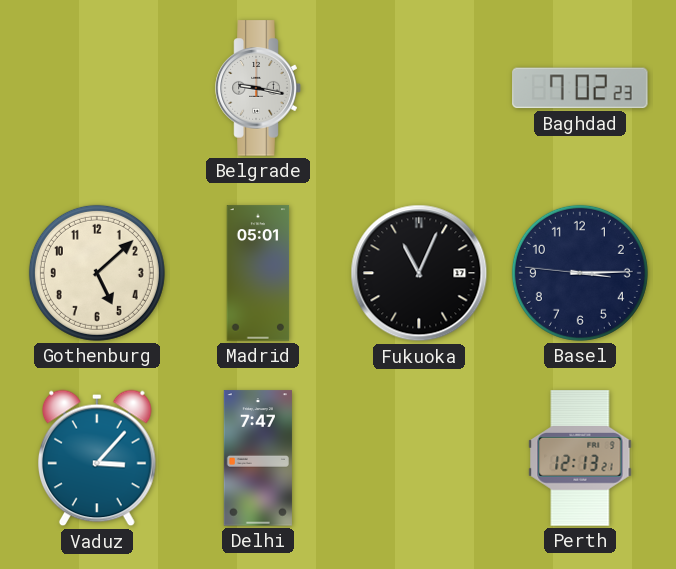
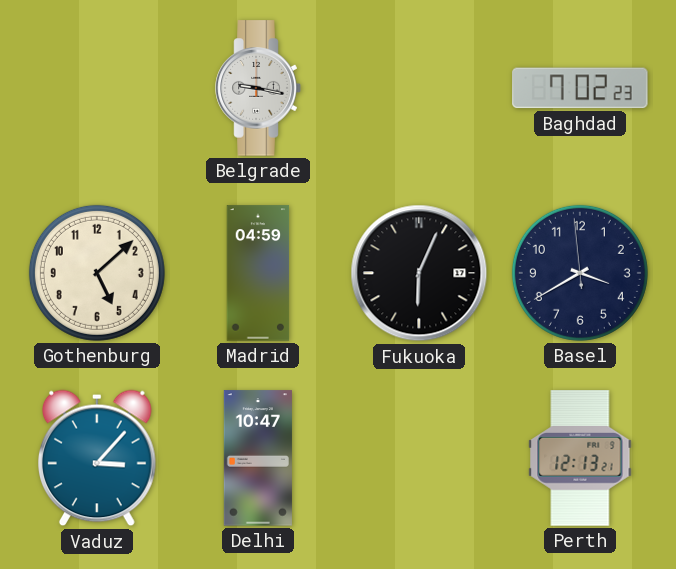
Madrid: 05:01 -> 04:59 (258, 273)
Fukuoka: 11:04 -> 6:04 (419, 273)
Basel: 3:14 -> 3:39 (580, 273)
Delhi: 7:47 -> 10:47 (258, 458)
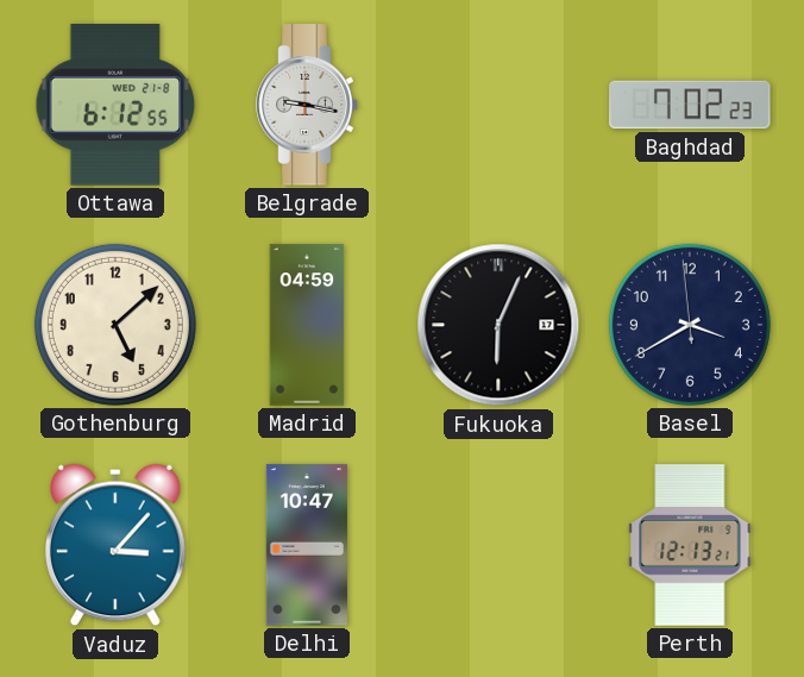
Ottawa: none -> 6:12 (115, 105)
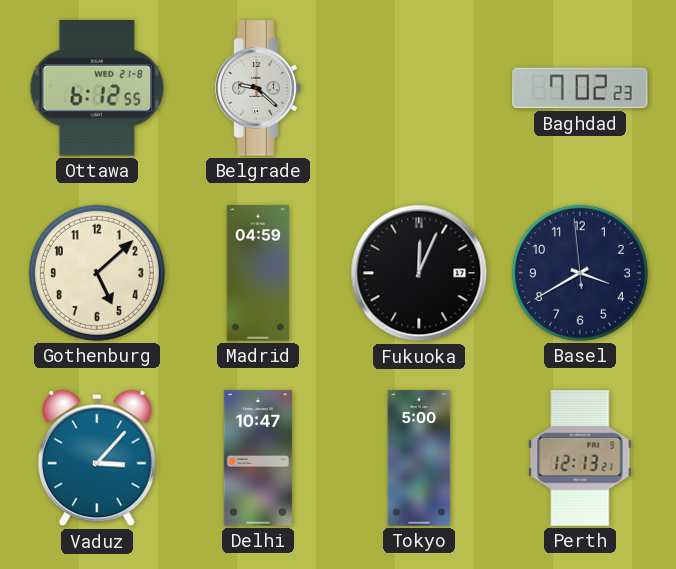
Belgrade: 9:17 -> 9:22 (258, 88)
Fukuoka: 6:04 -> 12:04 (419, 273)
Tokyo: none -> 5:00 (419, 458)
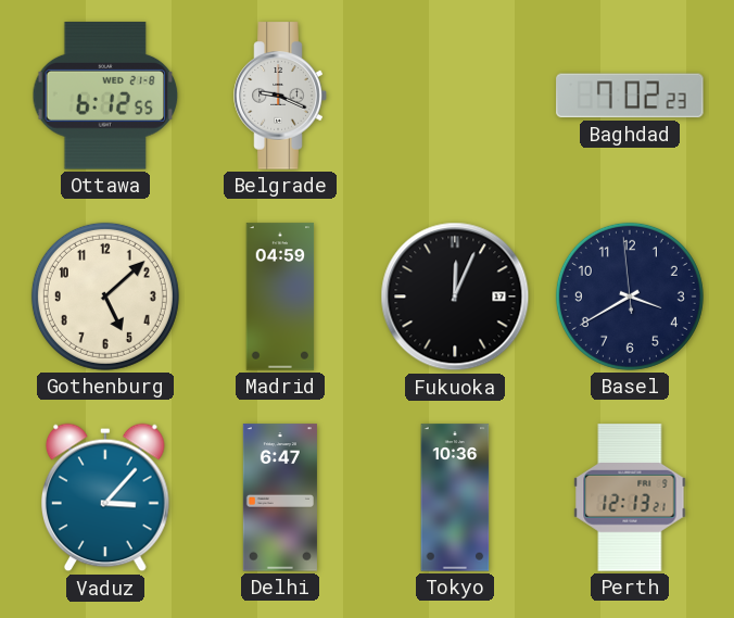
Belgrade: 9:22 -> 9:19 (280, 96)
Delhi: 10:47 -> 6:47 (280, 497)
Tokyo: 5:00 -> 10:36 (455, 497)
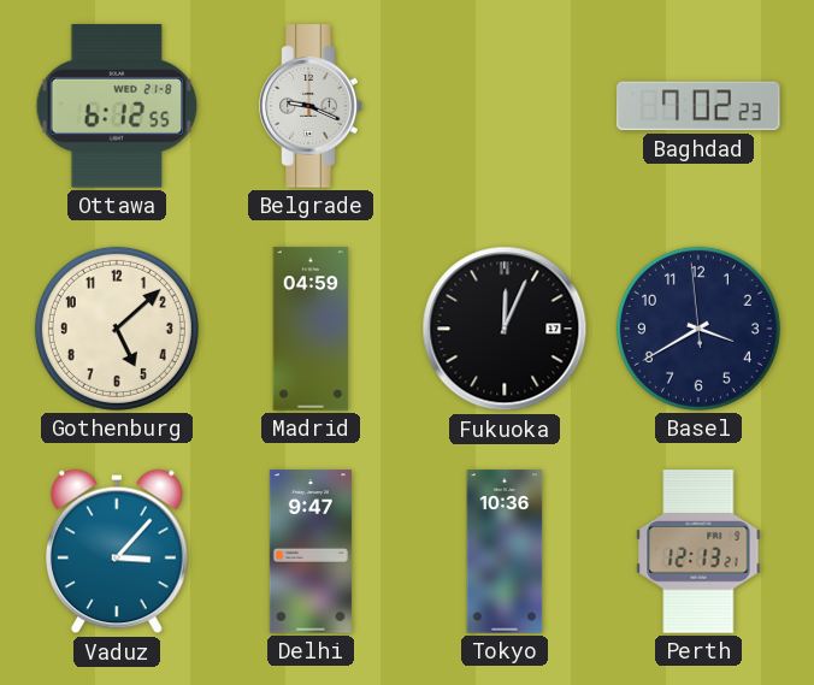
Delhi: 6:47 -> 9:47 (311, 551)
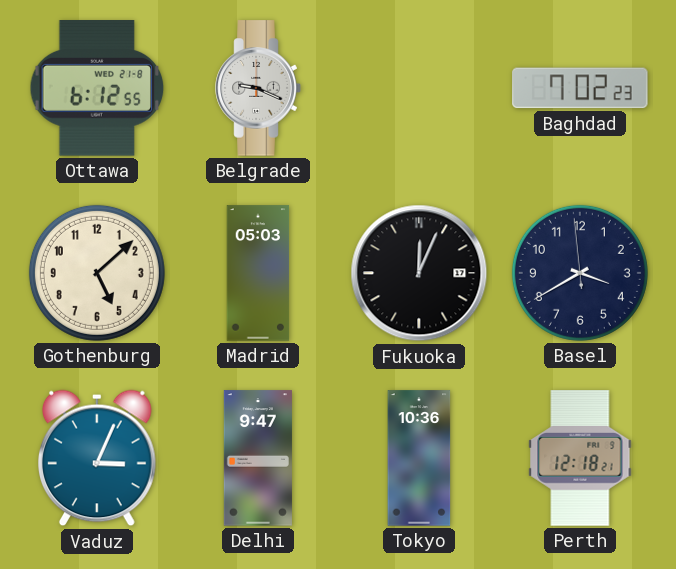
Madrid: 04:59 -> 05:03 (258, 273)
Vaduz: 3:07 -> 3:04 (98, 458)
Perth: 12:13 -> 12:18 (580, 458)
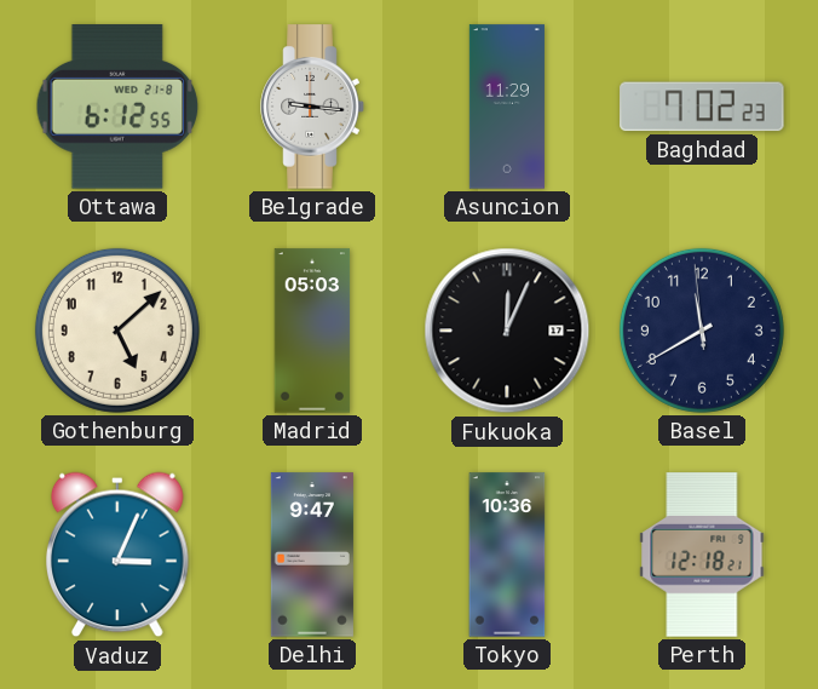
Belgrade: 9:19 -> 9:16 (312, 107)
Asuncion: none -> 11:29 (507, 107)
Basel: 3:39 -> 11:39 (702, 331)
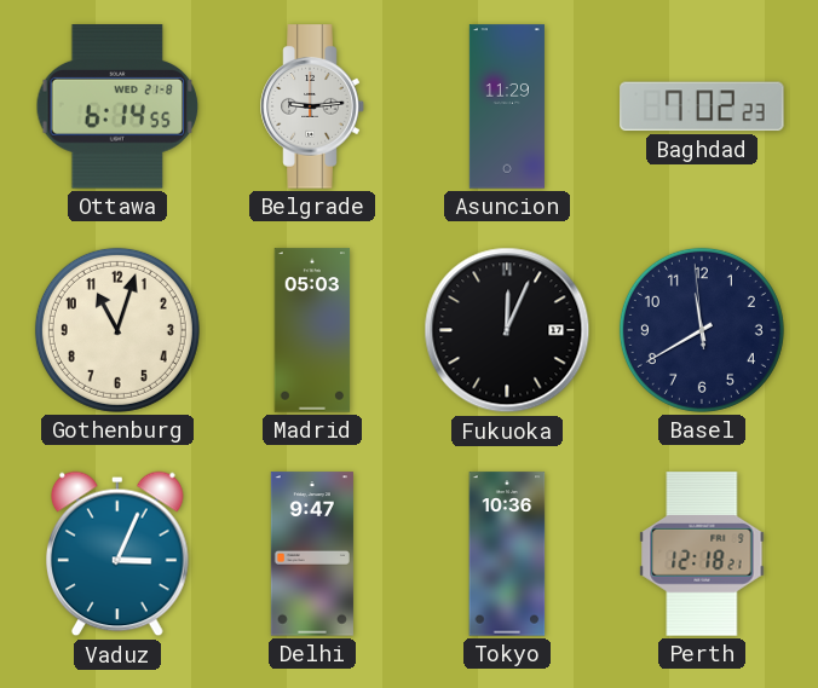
Ottawa: 6:12 -> 6:14 (117, 106)
Belgrade: 9:16 -> 9:14 (312, 106)
Gothenburg: 5:08 -> 11:03 (117, 330)
